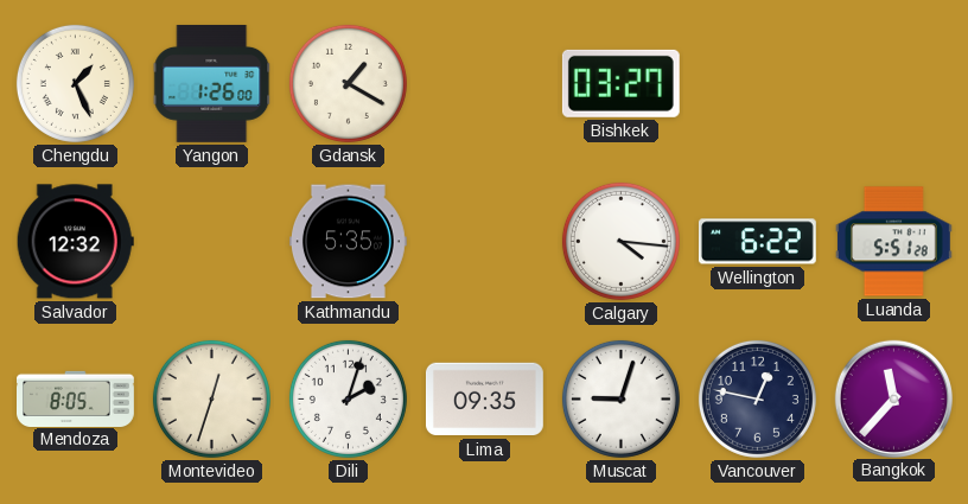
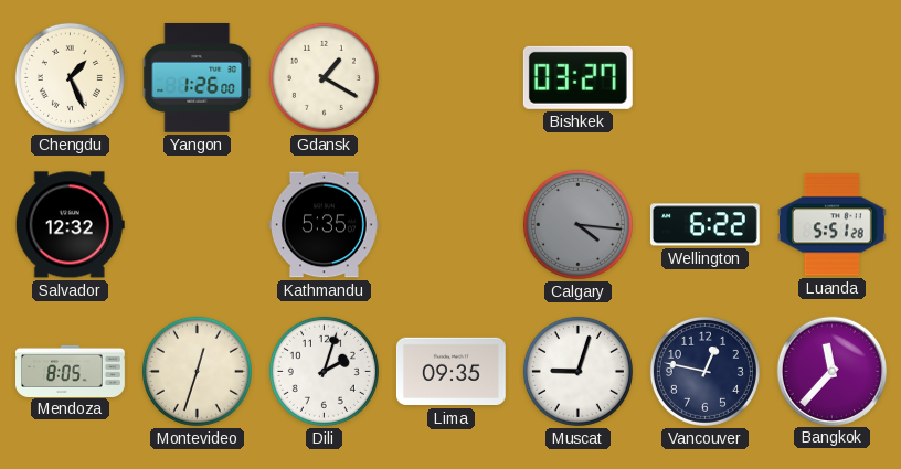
Calgary dial: white -> grey (577, 224)
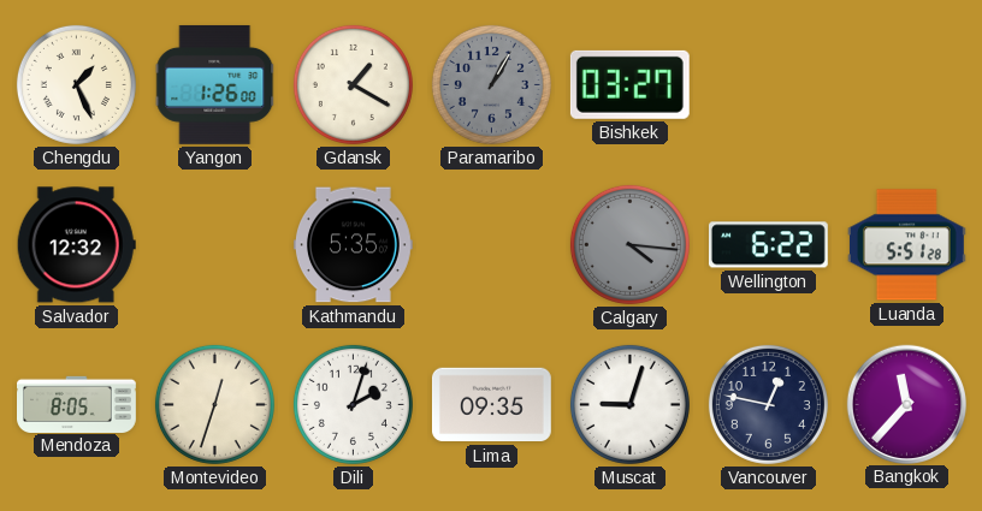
Paramaribo: none -> 1:05 (491, 84)
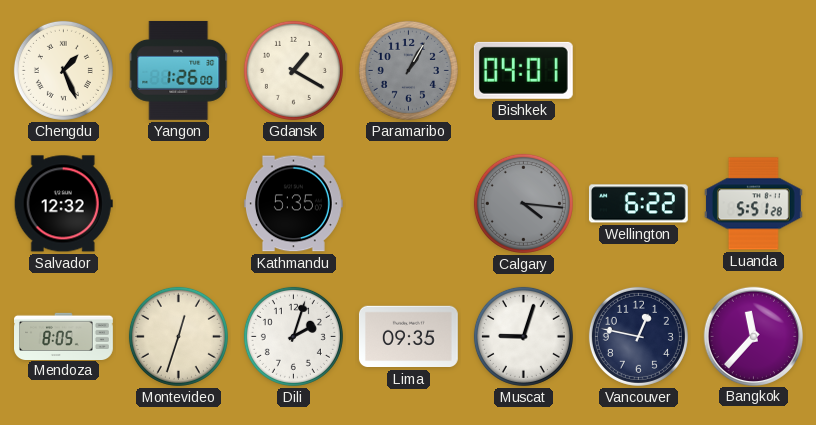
Bishkek: 03:27 -> 04:01 (523, 70)
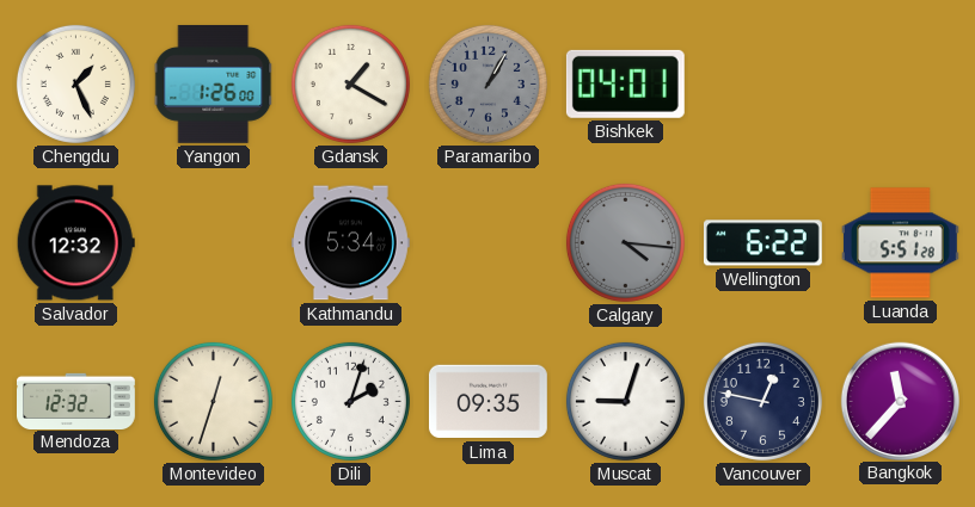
Kathmandu: 5:35 -> 5:34 (350, 243)
Mendoza: 8:05 -> 12:32 (76, 401)
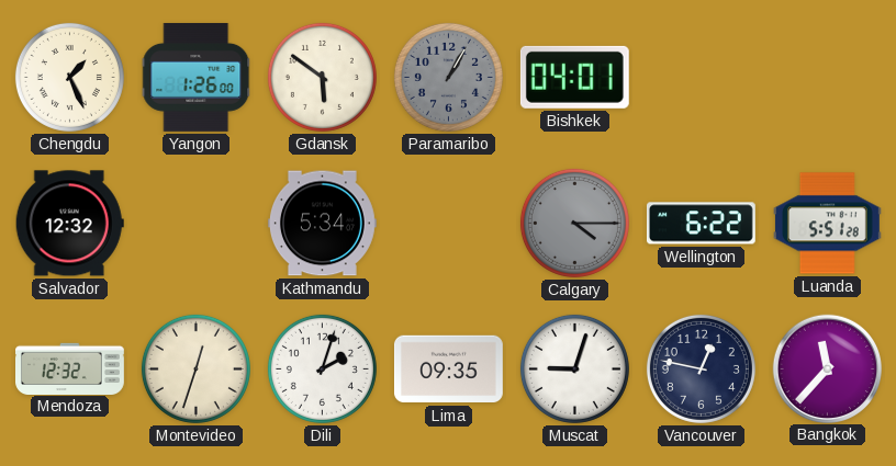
Gdansk: 1:20 -> 5:51 (322, 77)
Calgary: 4:16 -> 4:15 (574, 223)
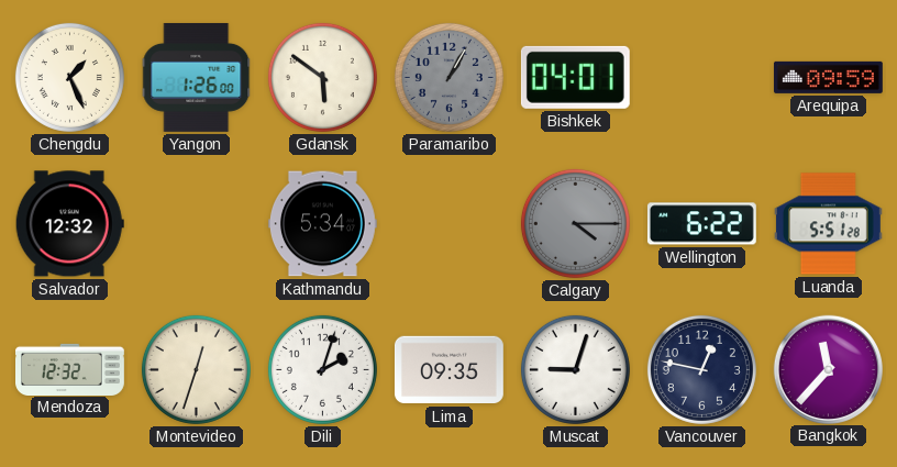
Arequipa: none -> 09:59 (828, 77)
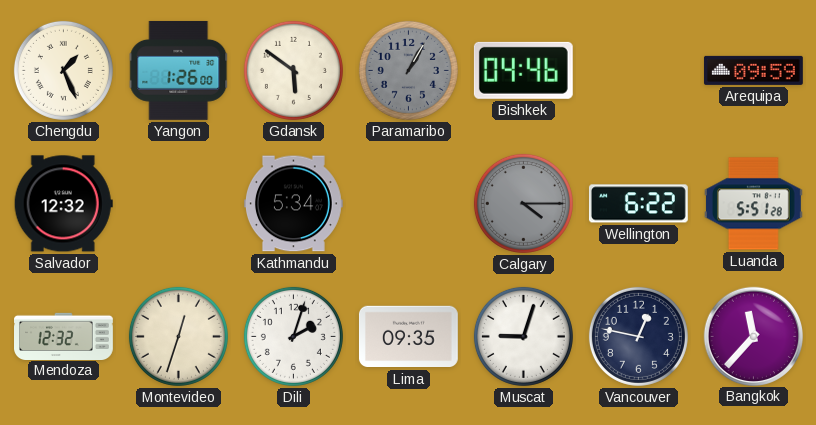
Bishkek: 04:01 -> 04:46 (523, 70)
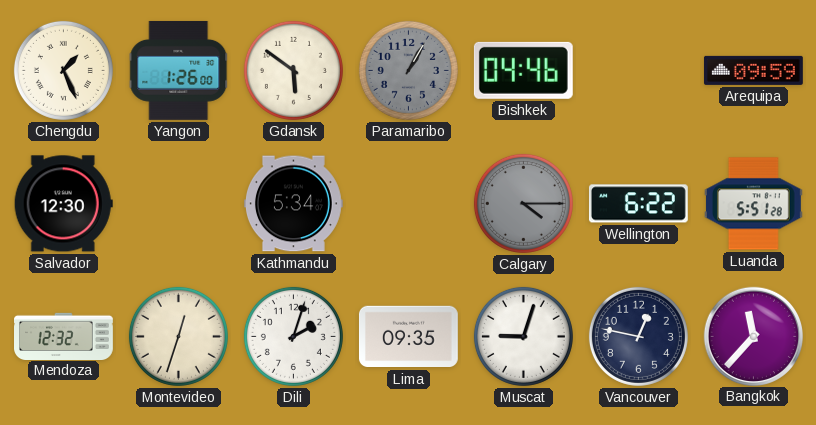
Salvador: 12:32 -> 12:30 (63, 204)
